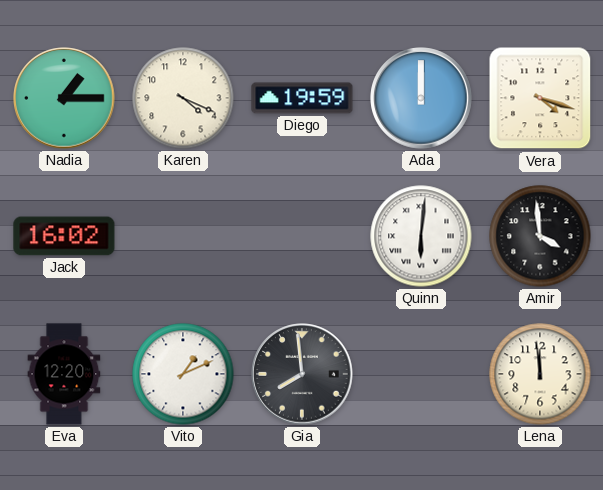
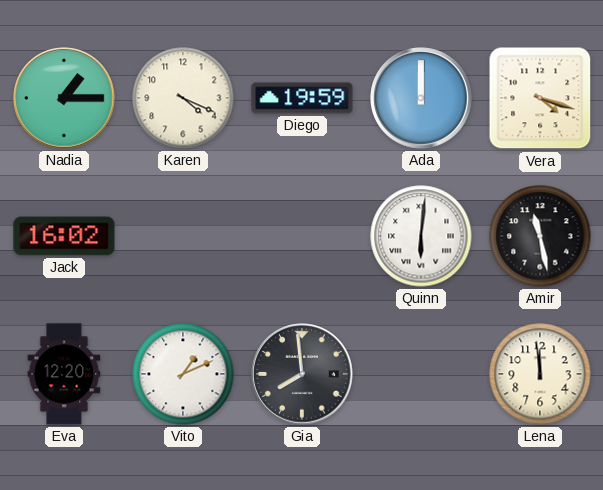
Amir: 3:59 -> 11:28 (540, 236)
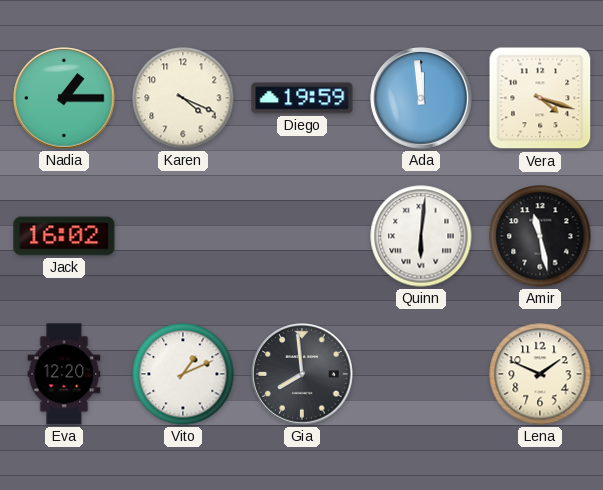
Ada: 12:00 -> 11:59 (421, 98)
Lena: 11:59 -> 1:49 (540, 374)
